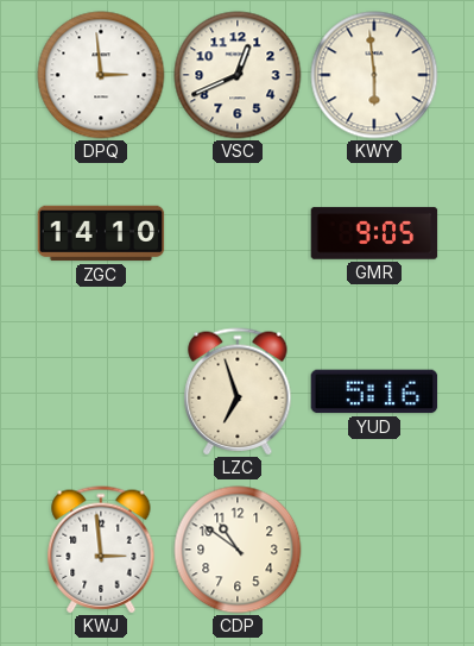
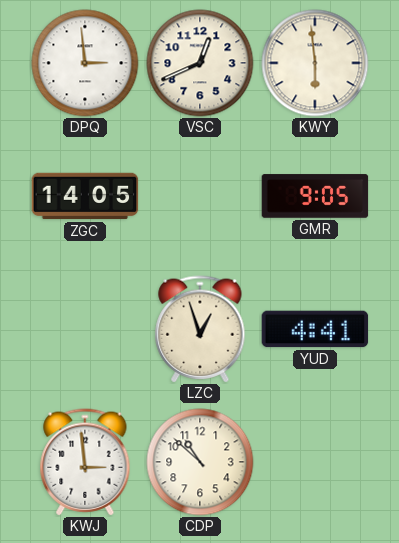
ZGC: 14:10 -> 14:05 (85, 196)
LZC: 6:57 -> 12:57 (200, 329)
YUD: 5:16 -> 4:41 (315, 329)
CDP: 10:51 -> 10:52 (200, 462)
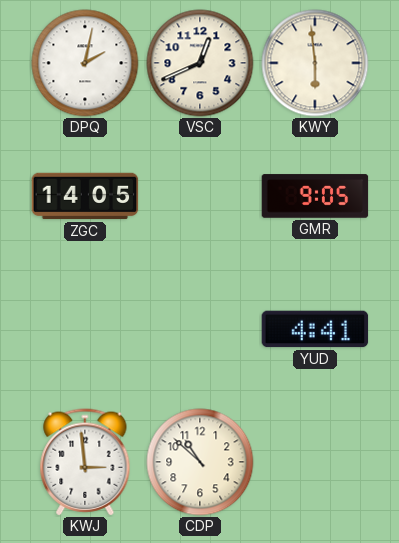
DPQ: 2:59 -> 2:02 (85, 63)
LZC: 12:57 -> none (200, 329)
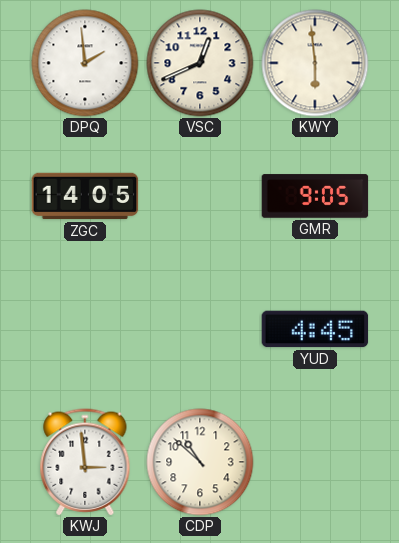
DPQ: 2:02 -> 1:59 (85, 63)
YUD: 4:41 -> 4:45 (315, 329)
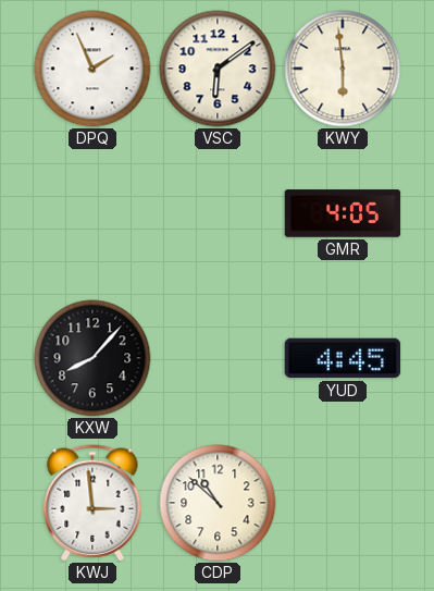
DPQ: 1:59 -> 1:56 (92, 69)
VSC: 12:41 -> 6:09 (218, 69)
ZGC: 14:05 -> none (85, 196)
GMR: 9:05 -> 4:05 (343, 213)
KXW: none -> 8:07 (92, 358)
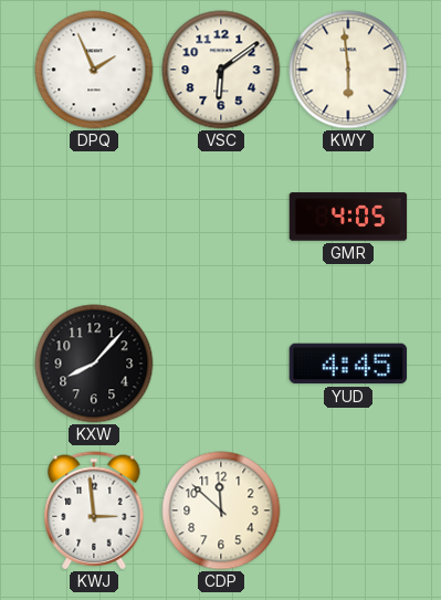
CDP: 10:52 -> 11:52 (221, 510)
